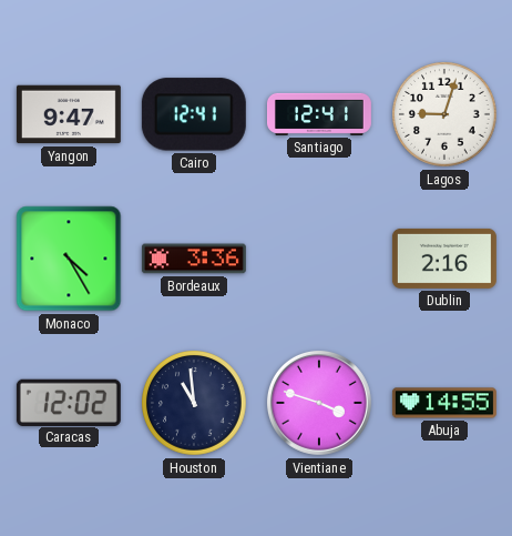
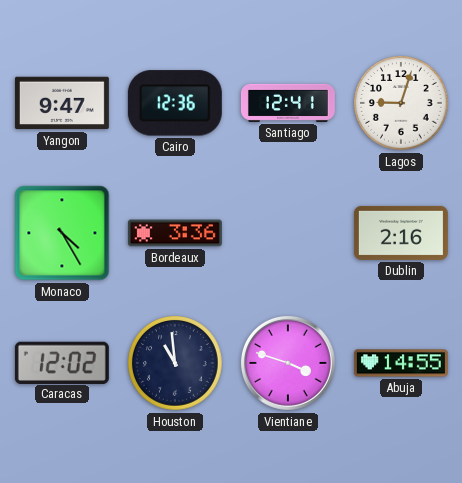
Cairo: 12:41 -> 12:36 (175, 103)
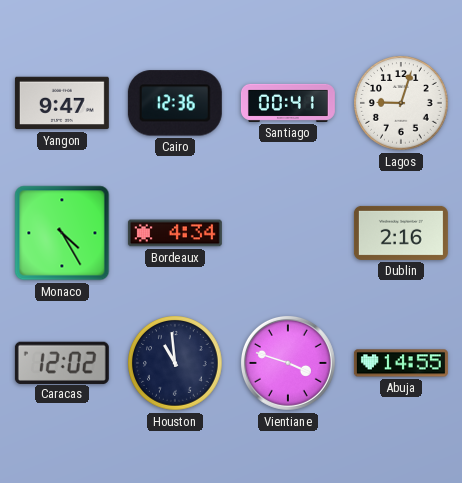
Santiago: 12:41 -> 00:41 (288, 103)
Bordeaux: 3:36 -> 4:34 (175, 233)
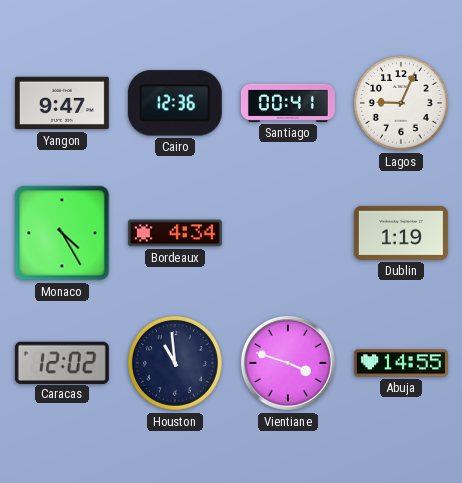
Lagos: 9:03 -> 9:04 (401, 103)
Dublin: 2:16 -> 1:19 (401, 233)
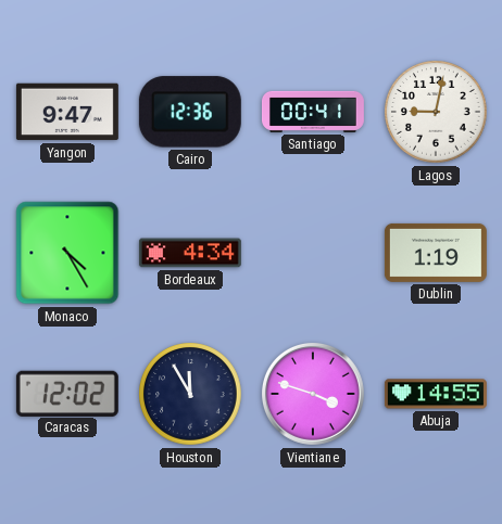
Lagos: 9:04 -> 9:02 (436, 112)
Houston: 10:59 -> 11:55 (190, 394)
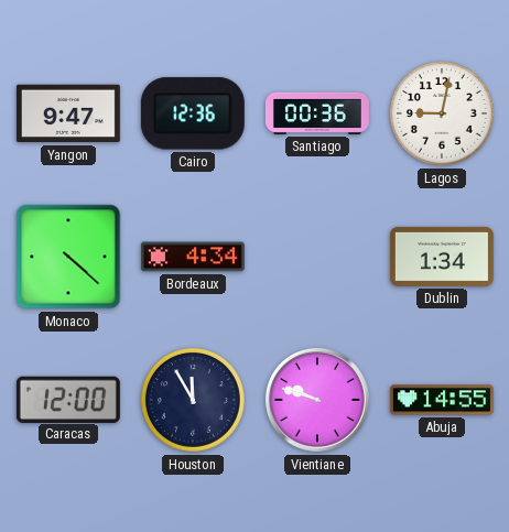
Santiago: 00:41 -> 00:36 (317, 113)
Monaco: 4:25 -> 4:22 (68, 257)
Dublin: 1:19 -> 1:34 (442, 257)
Caracas: 12:02 -> 12:00 (68, 399)
Vientiane: 3:48 -> 9:48 (317, 400)
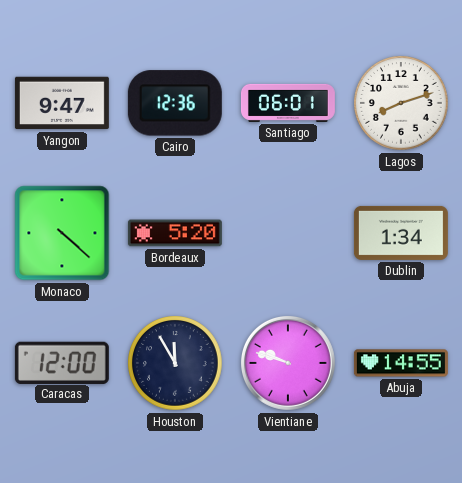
Santiago: 00:36 -> 06:01 (288, 103)
Lagos: 9:02 -> 8:12 (401, 103)
Bordeaux: 4:34 -> 5:20 (175, 233)
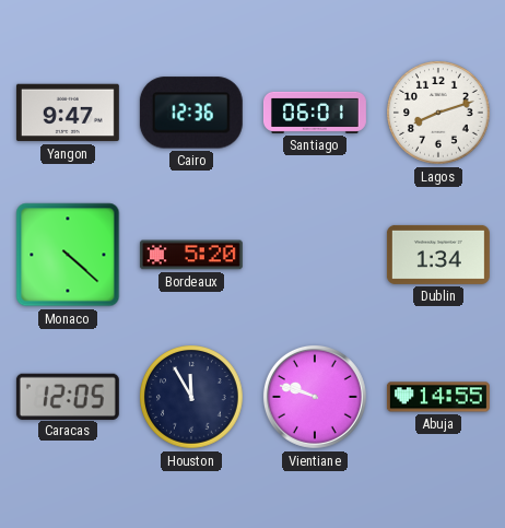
Caracas: 12:00 -> 12:05 (68, 396)
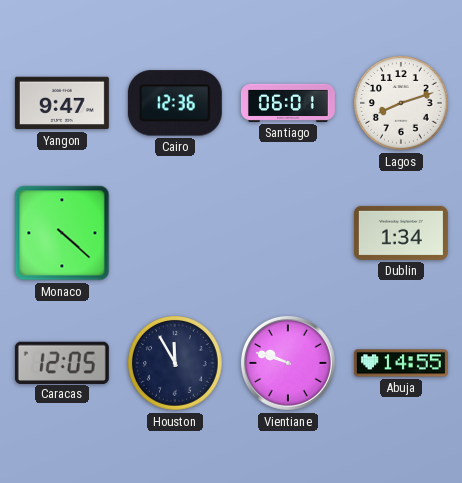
Bordeaux: 5:20 -> none (191, 255)
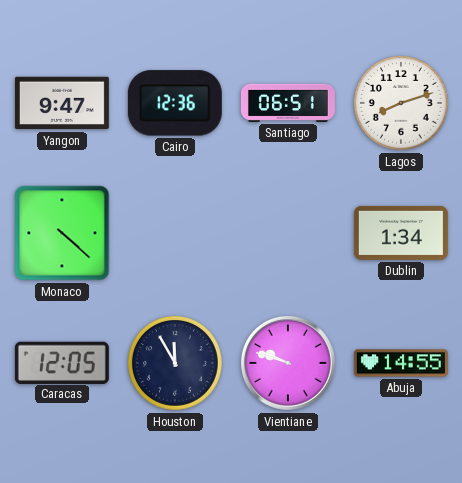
Santiago: 06:01 -> 06:51 (288, 103)
